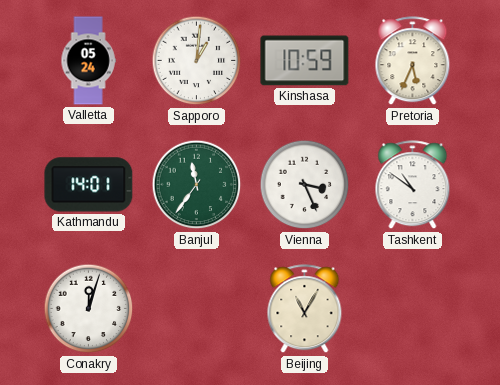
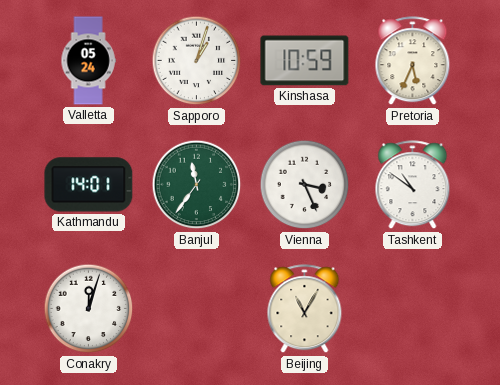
Sapporo: 1:01 -> 1:03 (197, 61)
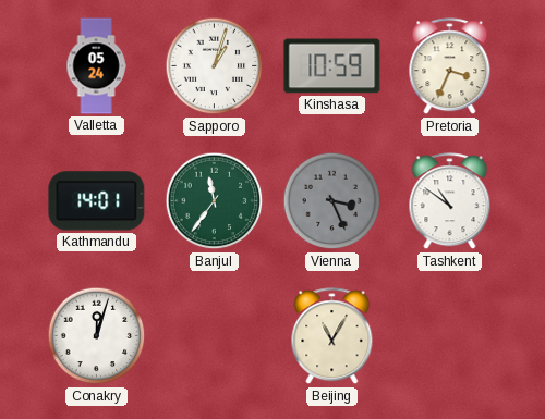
Pretoria: 5:34 -> 3:34 (450, 66)
Vienna dial: white -> grey (332, 201)
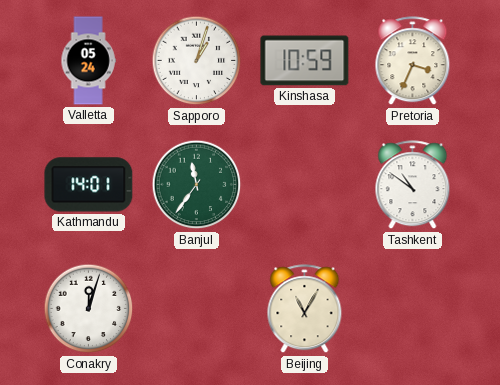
Vienna: 3:26 -> none (332, 201)
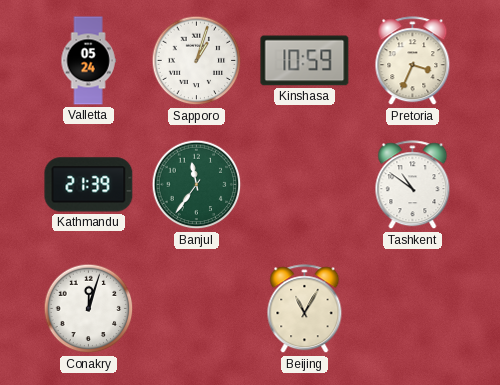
Kathmandu: 14:01 -> 21:39 (89, 185)
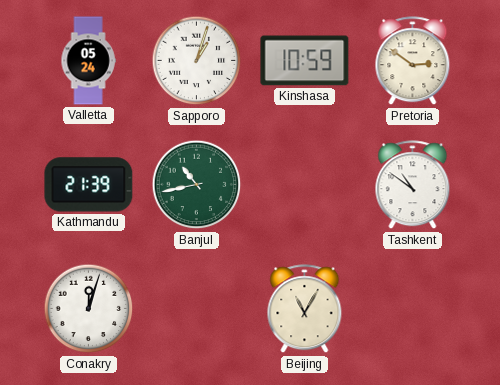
Pretoria: 3:34 -> 2:51 (413, 61)
Banjul: 11:36 -> 10:43 (197, 185)
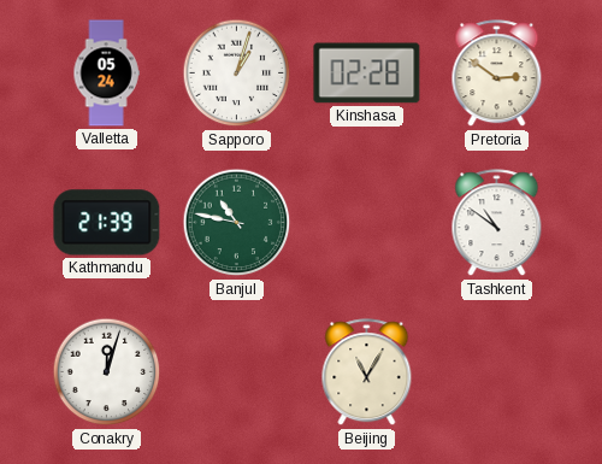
Kinshasa: 10:59 -> 02:28 (367, 74)
Banjul: 10:43 -> 10:47 (237, 223)
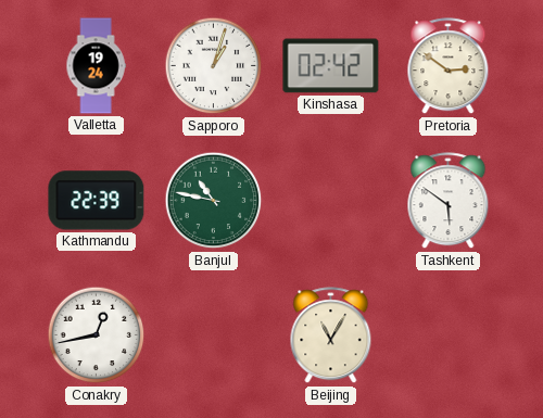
Valletta: 05:24 -> 19:24 (96, 66)
Kinshasa: 02:28 -> 02:42 (331, 66)
Kathmandu: 21:39 -> 22:39 (97, 201)
Tashkent: 10:51 -> 5:51 (449, 201)
Conakry: 12:03 -> 12:43 (97, 335)
